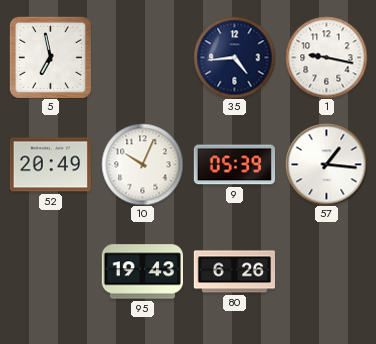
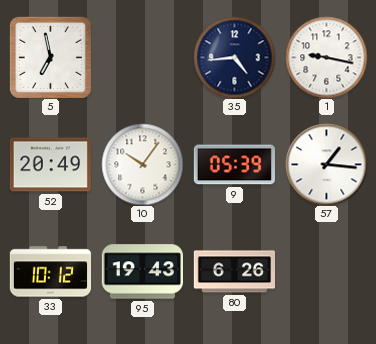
10: 10:04 -> 10:06 (142, 164)
33: none -> 10:12 (50, 272)
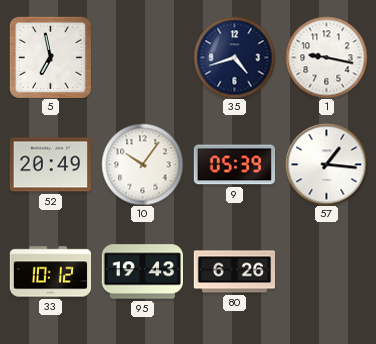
35: 4:44 -> 4:42 (234, 57)
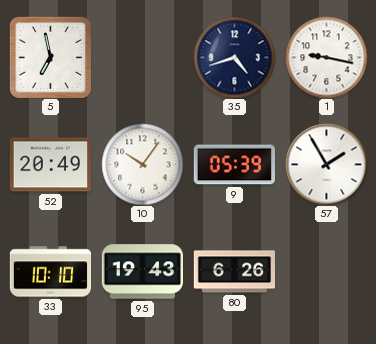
57: 1:16 -> 1:55 (326, 164)
33: 10:12 -> 10:10 (50, 272)
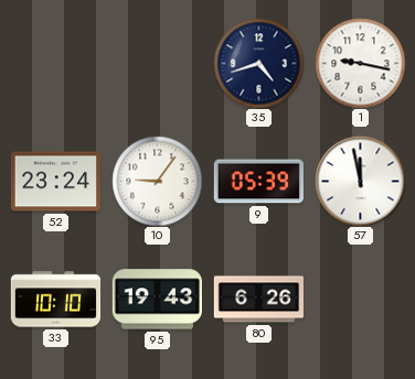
5: 6:58 -> none (50, 57)
52: 20:49 -> 23:24 (55, 182)
10: 10:06 -> 9:06 (157, 181)
57: 1:55 -> 11:58 (360, 181)
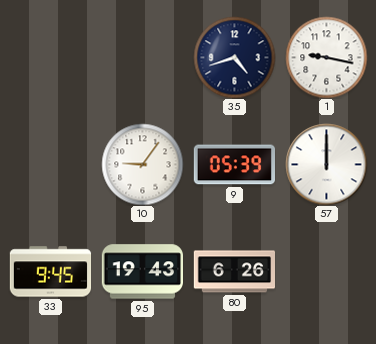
52: 23:24 -> none (55, 182)
57: 11:58 -> 12:00 (326, 164)
33: 10:10 -> 9:45 (50, 272)
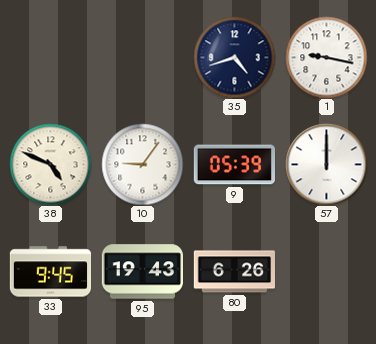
38: none -> 4:49 (50, 164)
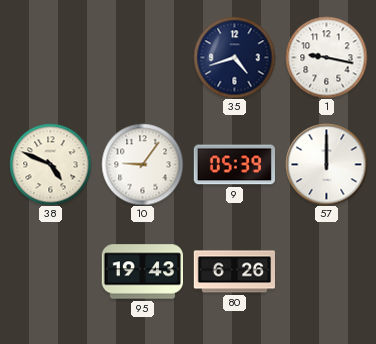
33: 9:45 -> none (50, 272)
